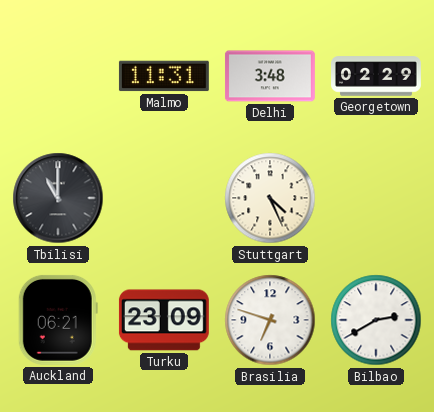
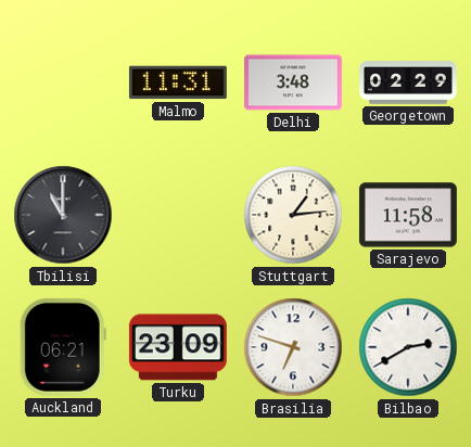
Stuttgart: 4:26 -> 1:14 (293, 215)
Sarajevo: none -> 11:58 (408, 215)
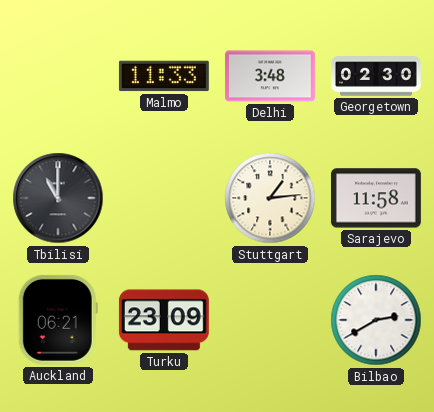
Malmo: 11:31 -> 11:33 (164, 76)
Georgetown: 02:29 -> 02:30 (377, 76)
Brasilia: 6:48 -> none (293, 347)
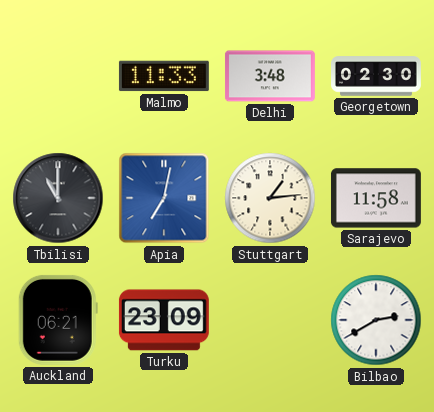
Apia: none -> 7:02 (164, 198)
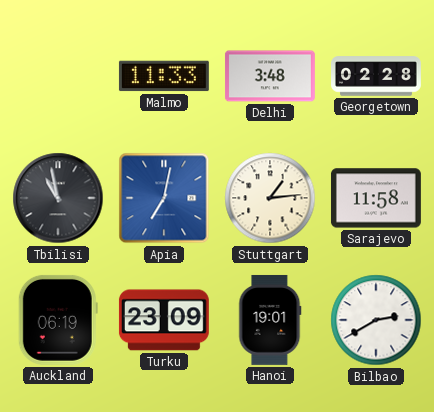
Georgetown: 02:30 -> 02:28 (377, 76)
Tbilisi: 11:00 -> 10:58 (58, 198)
Auckland: 06:21 -> 06:19 (58, 320)
Hanoi: none -> 19:01 (270, 320)
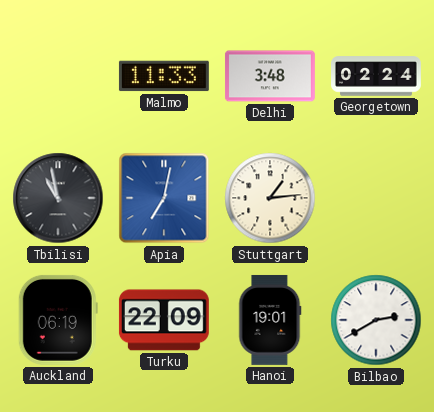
Georgetown: 02:28 -> 02:24 (377, 76)
Sarajevo: 11:58 -> none (376, 198)
Turku: 23:09 -> 22:09 (164, 320)
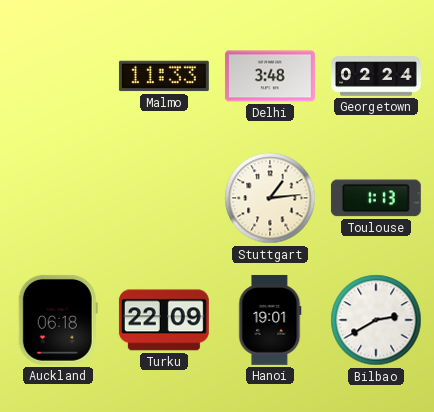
Tbilisi: 10:58 -> none (58, 198)
Apia: 7:02 -> none (164, 198)
Toulouse: none -> 1:13 (376, 198)
Auckland: 06:19 -> 06:18 (58, 320)
